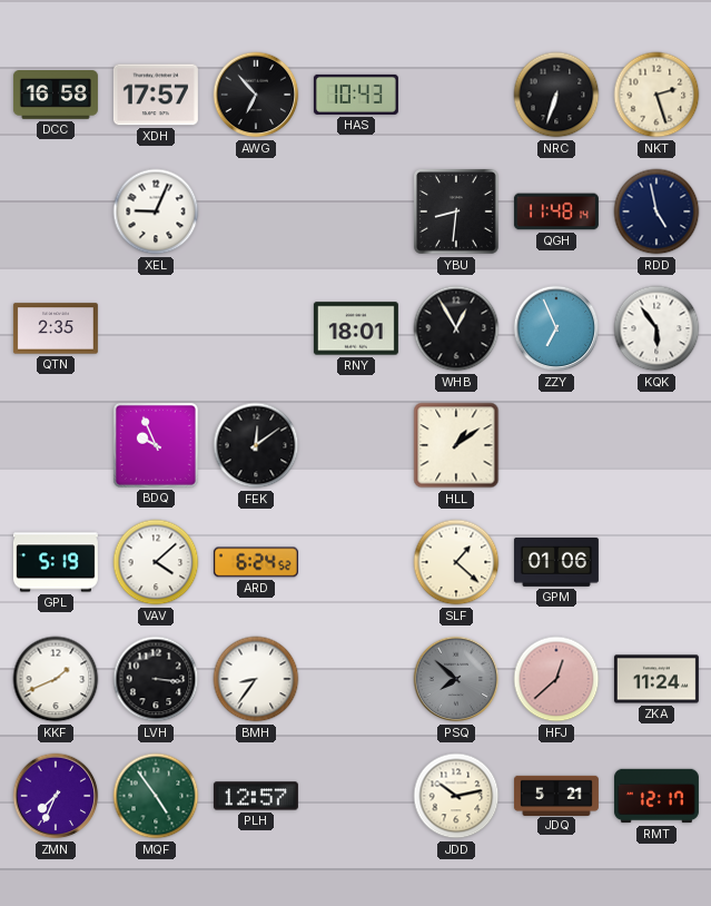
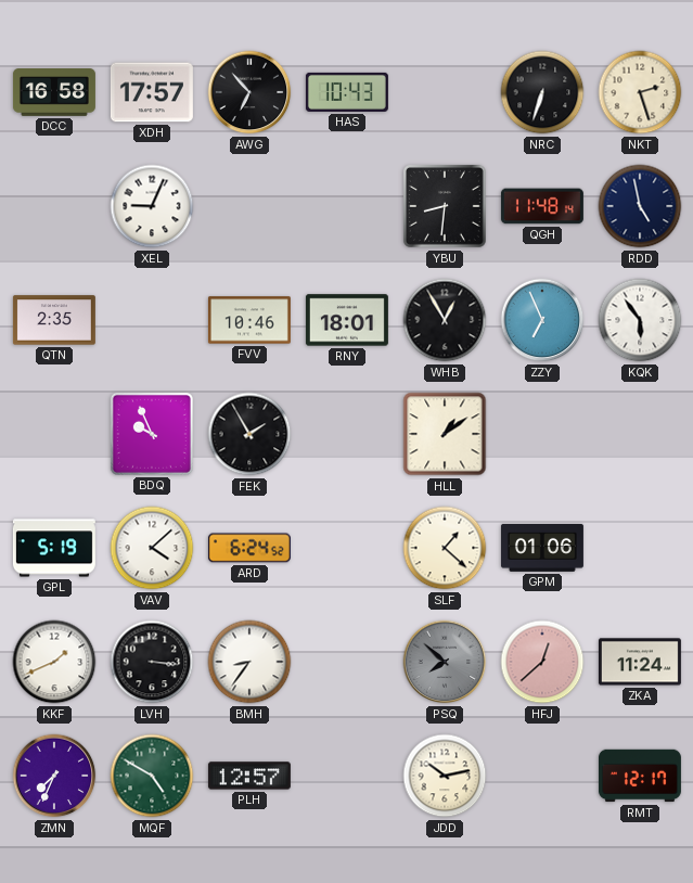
FVV: none -> 10:46 (249, 320)
FEK: 12:09 -> 1:55 (249, 434)
MQF: 4:54 -> 4:50 (152, 776)
JDQ: 5:21 -> none (556, 795)
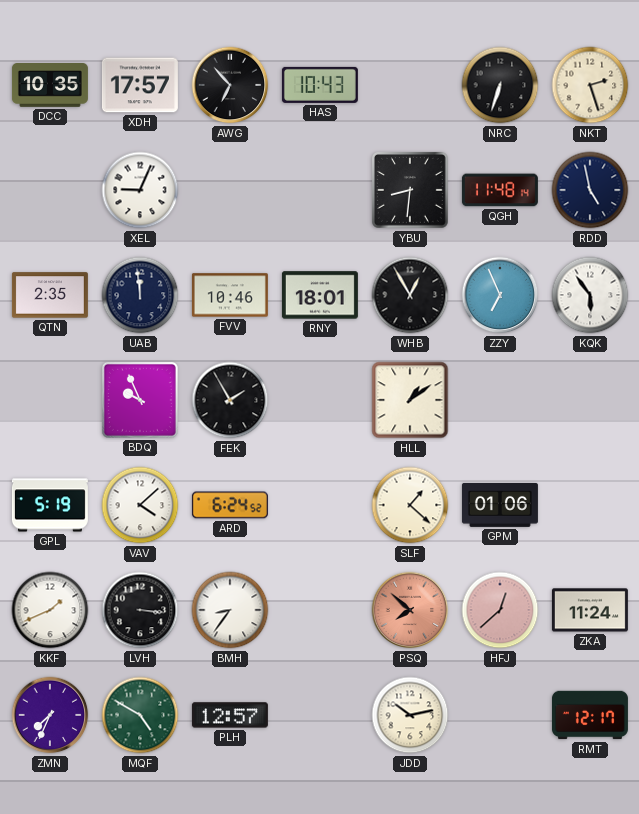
DCC: 16:58 -> 10:35 (50, 85)
UAB: none -> 11:59 (140, 295)
PSQ dial: grey -> salmon (410, 610)
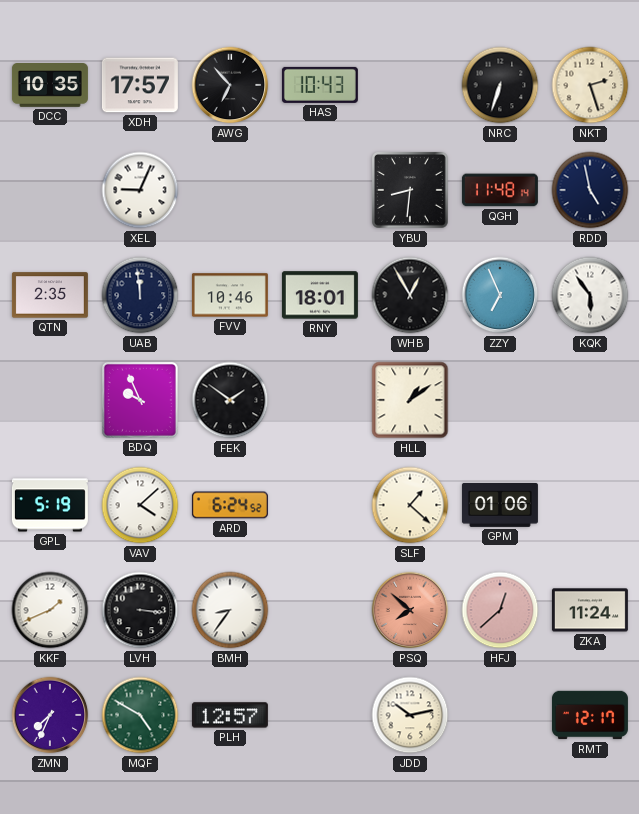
FEK: 1:55 -> 1:51 (230, 400)
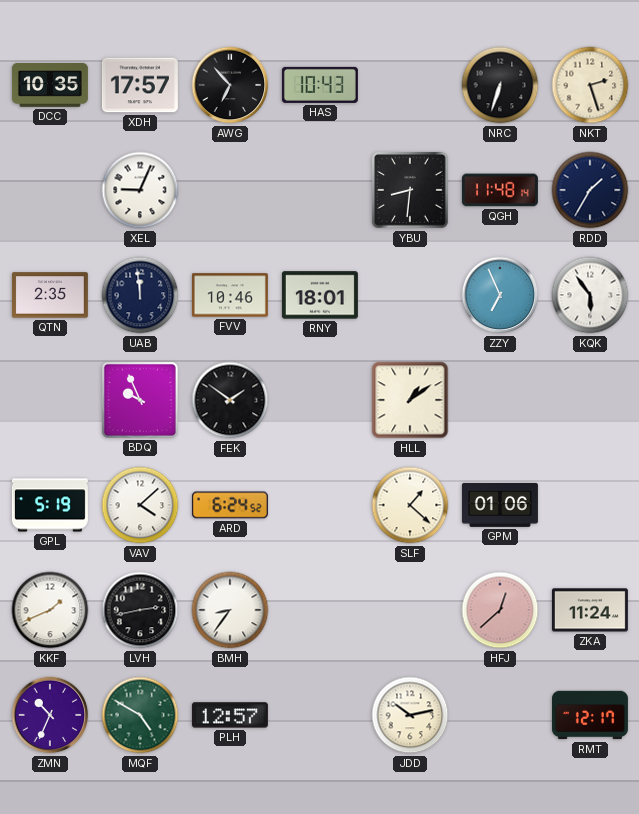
RDD: 4:58 -> 1:35 (590, 190)
WHB: 12:55 -> none (410, 295)
LVH: 3:16 -> 2:43 (140, 610)
PSQ: 7:52 -> none (410, 610)
ZMN: 7:34 -> 10:34 (50, 715)
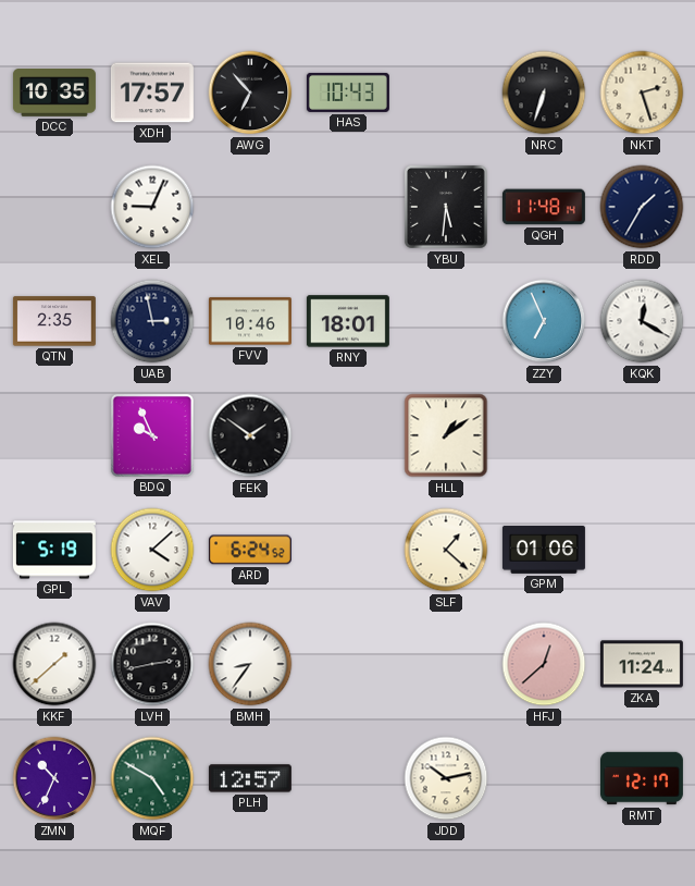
YBU: 8:31 -> 5:31 (446, 207)
UAB: 11:59 -> 2:58 (152, 321)
KQK: 5:54 -> 12:20 (642, 321)
KKF: 1:41 -> 1:38 (54, 664)
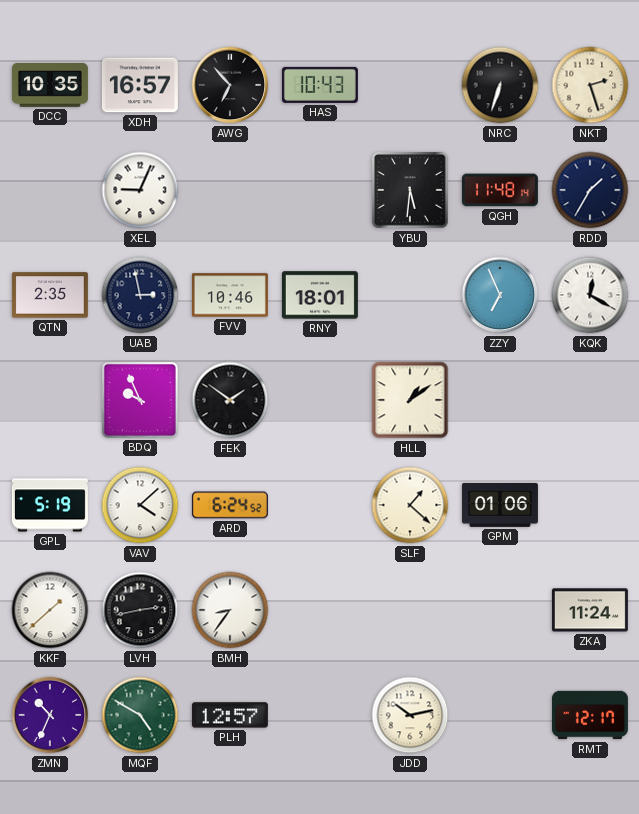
XDH: 17:57 -> 16:57 (140, 85)
HFJ: 12:38 -> none (544, 664)
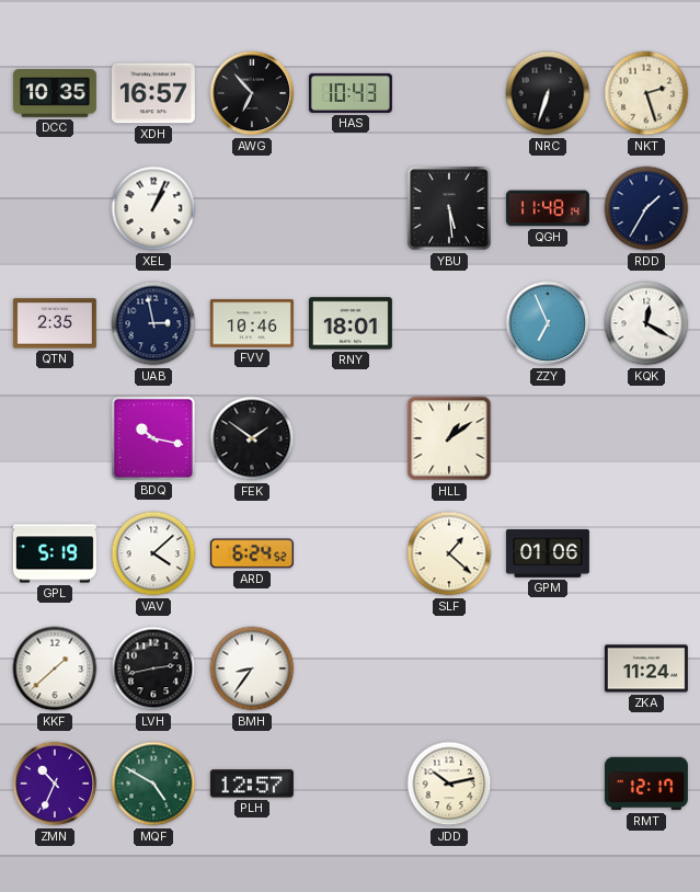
XEL: 9:04 -> 1:04 (153, 208)
YBU: 5:31 -> 5:29 (449, 208)
BDQ: 9:56 -> 10:17 (153, 438)
